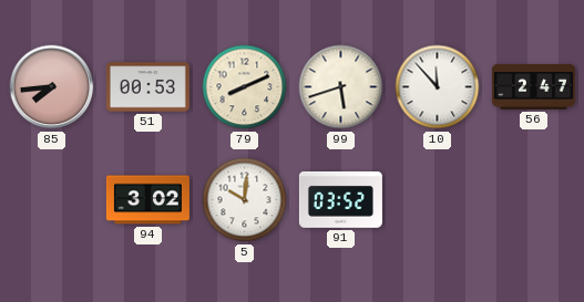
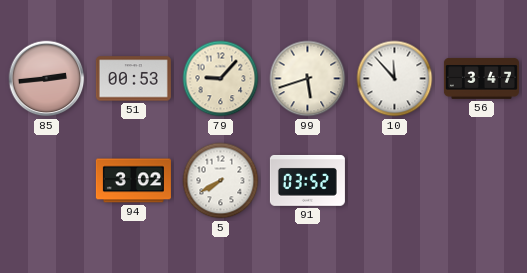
85: 7:44 -> 2:44 (47, 79)
79: 8:11 -> 9:07 (221, 79)
56: 2:47 -> 3:47 (481, 78)
5: 10:01 -> 7:40 (221, 181)
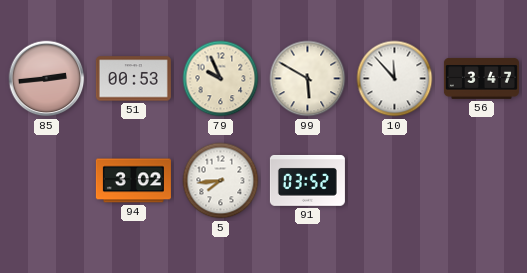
79: 9:07 -> 9:56 (221, 79)
99: 5:42 -> 5:50 (308, 79)
5: 7:40 -> 7:44 (221, 181)
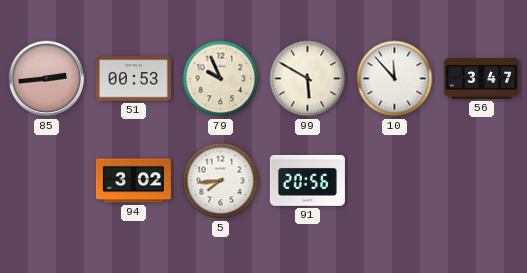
91: 03:52 -> 20:56 (307, 180)
